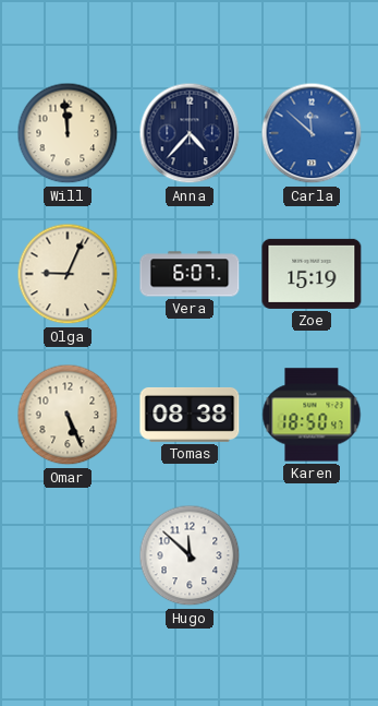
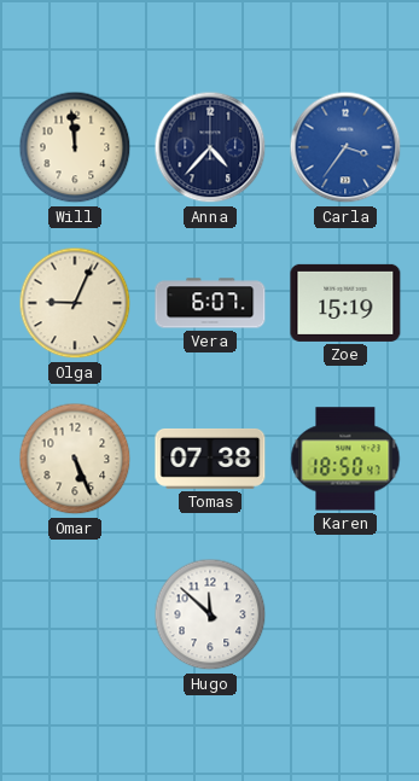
Carla: 11:52 -> 3:36 (345, 147)
Tomas: 08:38 -> 07:38 (210, 459)
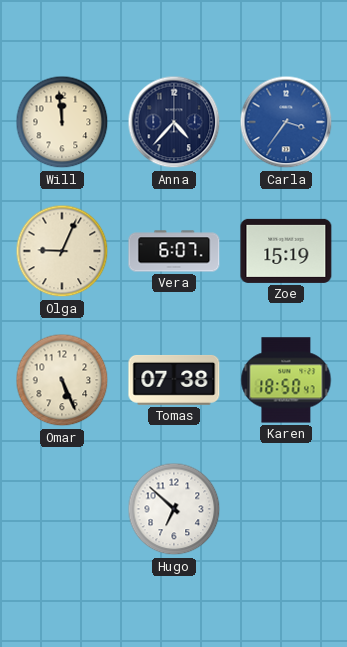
Hugo: 11:52 -> 6:52 (174, 509)
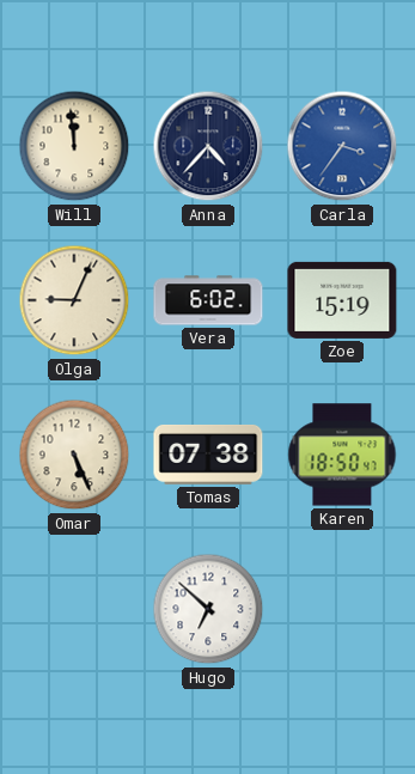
Vera: 6:07 -> 6:02 (208, 300)
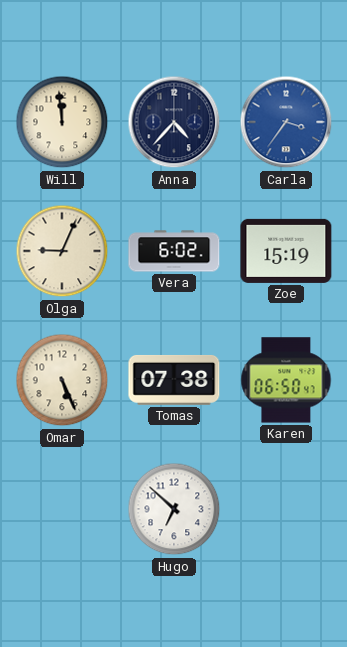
Karen: 18:50 -> 06:50 (286, 380)
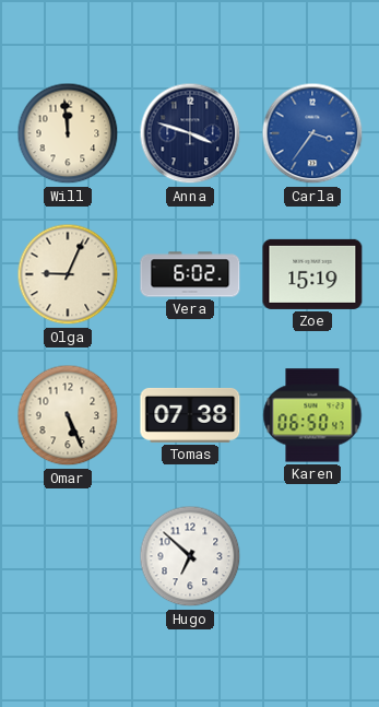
Anna: 4:37 -> 3:48 (190, 133)
